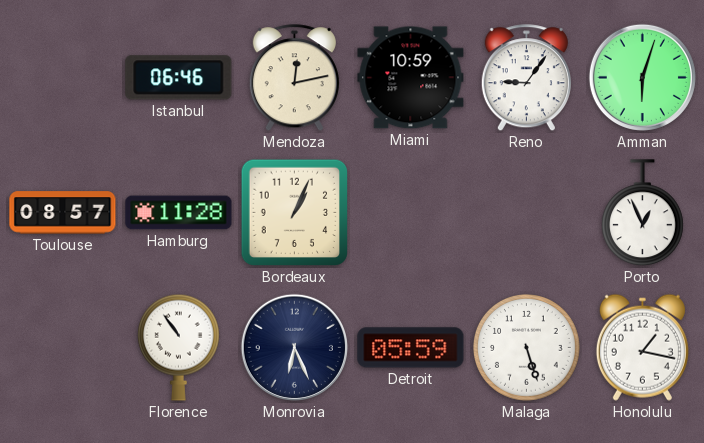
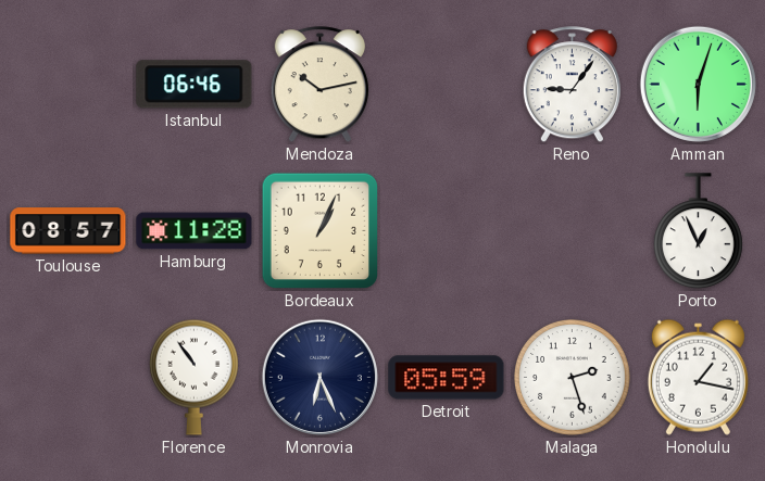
Mendoza: 12:13 -> 10:13 (319, 85)
Miami: 10:59 -> none (411, 78)
Malaga: 5:27 -> 2:27 (573, 378)
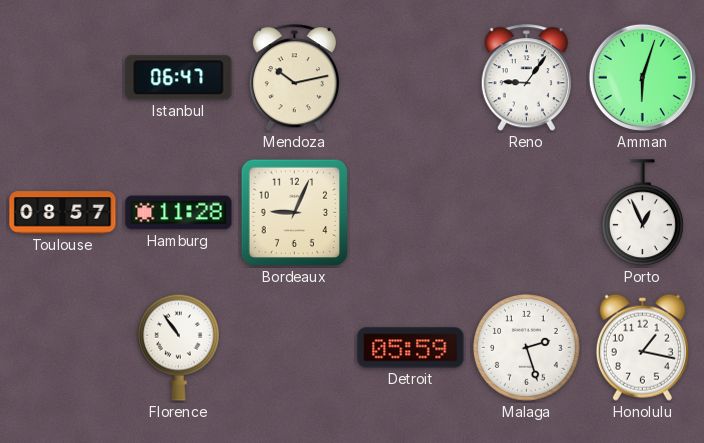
Istanbul: 06:46 -> 06:47 (179, 78)
Bordeaux: 1:04 -> 9:04 (295, 213)
Monrovia: 6:26 -> none (319, 377)
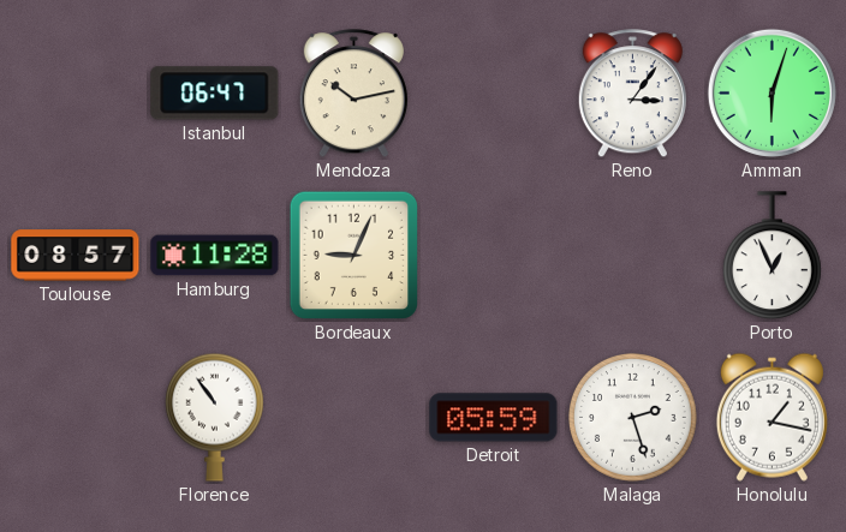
Reno: 9:06 -> 3:06 (632, 94)
